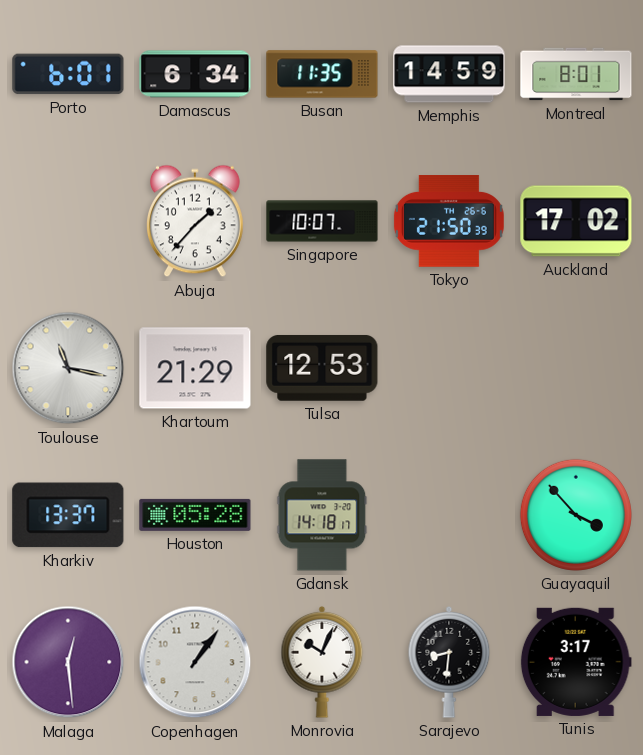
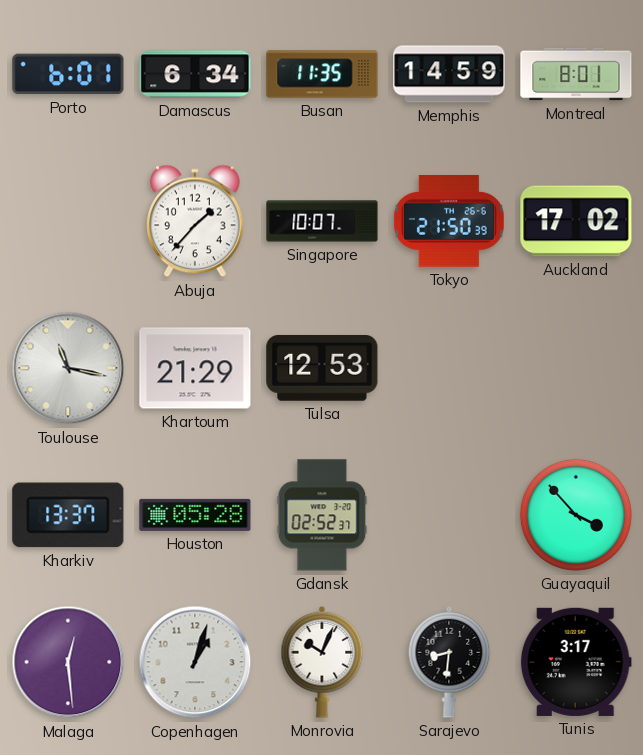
Gdansk: 14:18 -> 02:52 (322, 515)
Copenhagen: 1:06 -> 1:03 (195, 662)
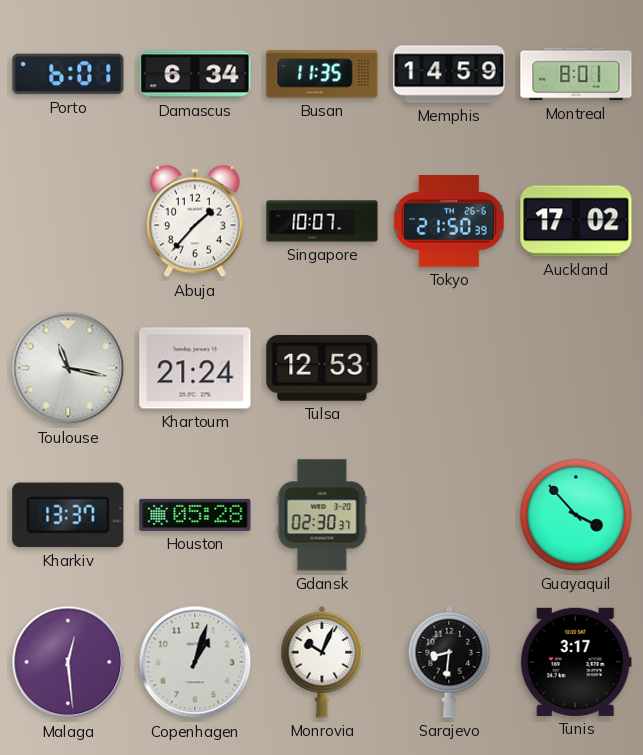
Khartoum: 21:29 -> 21:24 (195, 368)
Gdansk: 02:52 -> 02:30 (322, 515)
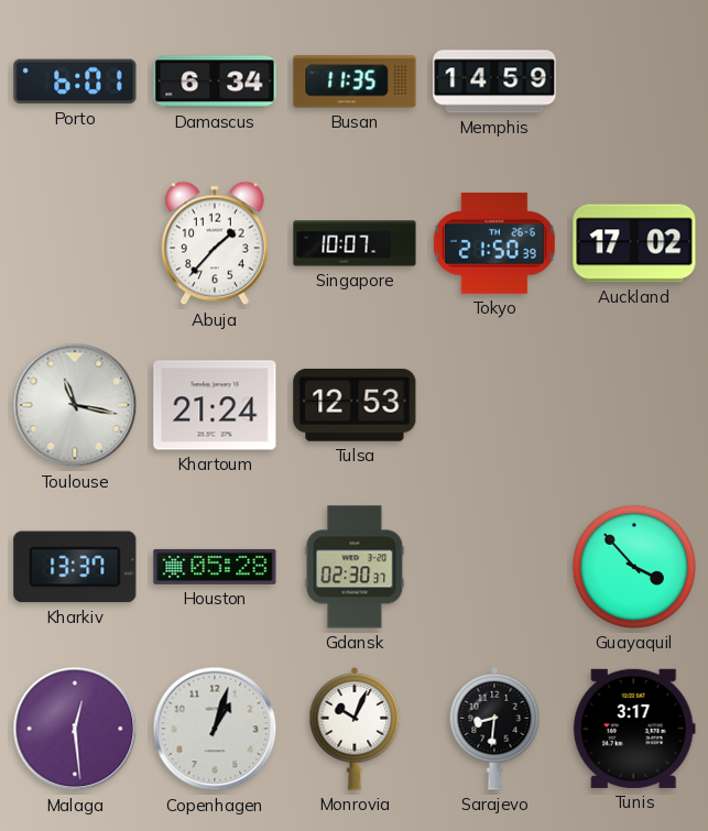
Montreal: 8:01 -> none (576, 74)
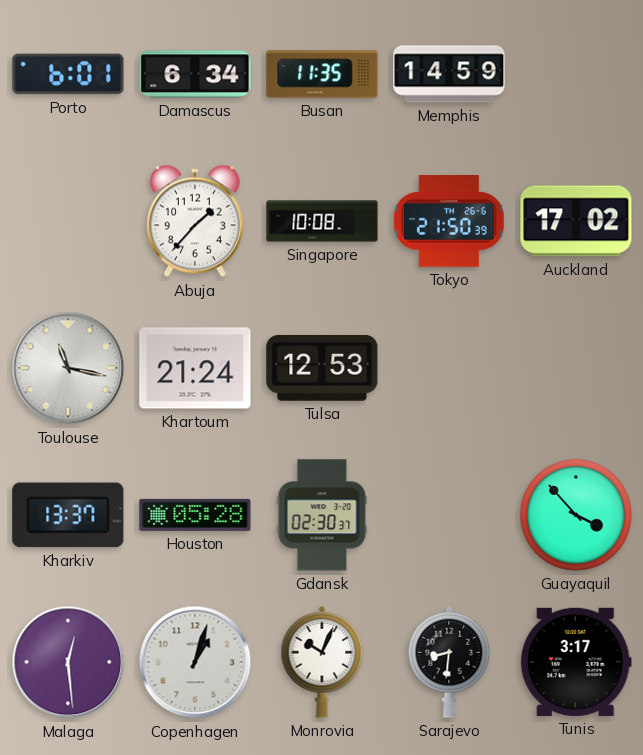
Singapore: 10:07 -> 10:08 (322, 221)
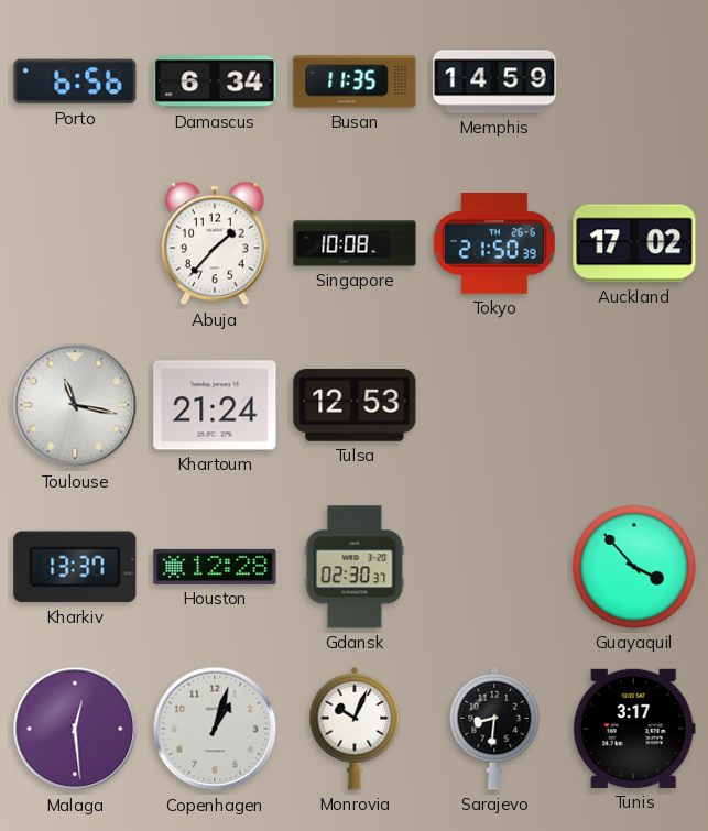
Porto: 6:01 -> 6:56 (75, 81)
Houston: 05:28 -> 12:28 (215, 567)
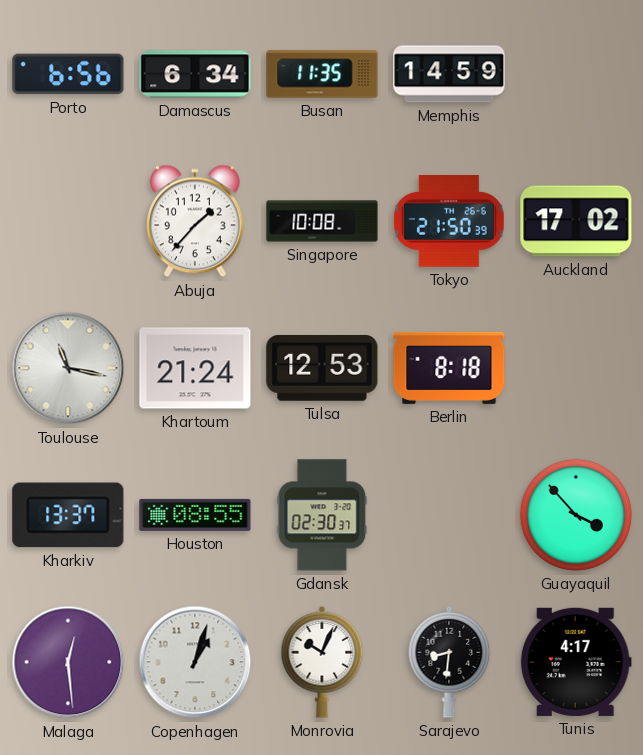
Berlin: none -> 8:18 (449, 368)
Houston: 12:28 -> 08:55 (195, 515)
Tunis: 3:17 -> 4:17 (576, 662)
